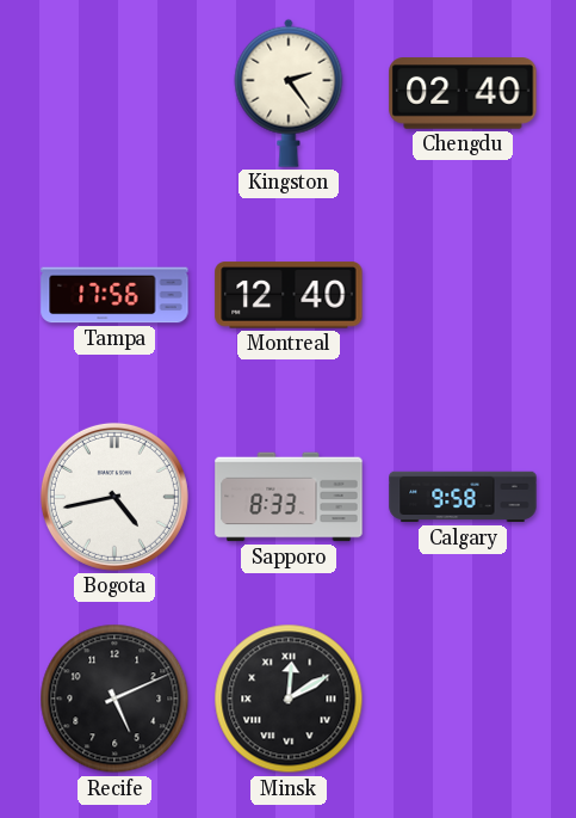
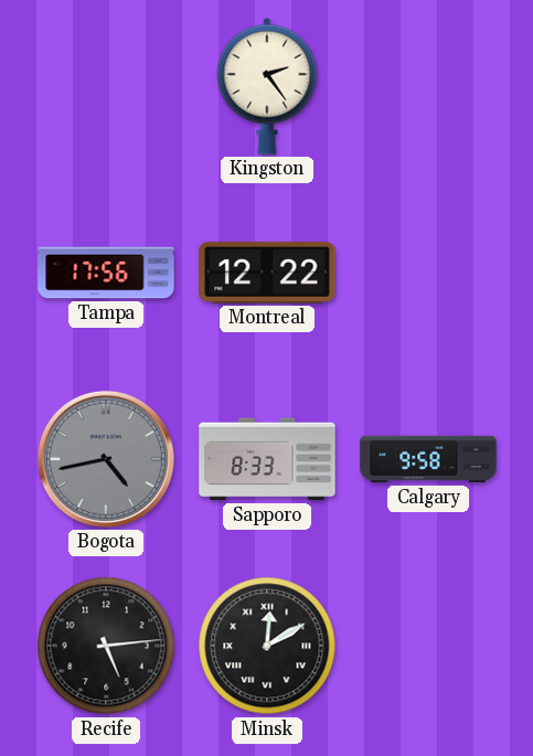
Chengdu: 02:40 -> none (463, 93)
Montreal: 12:40 -> 12:22 (267, 273)
Bogota dial: white -> grey (106, 459)
Recife: 5:11 -> 5:14 (106, 646)
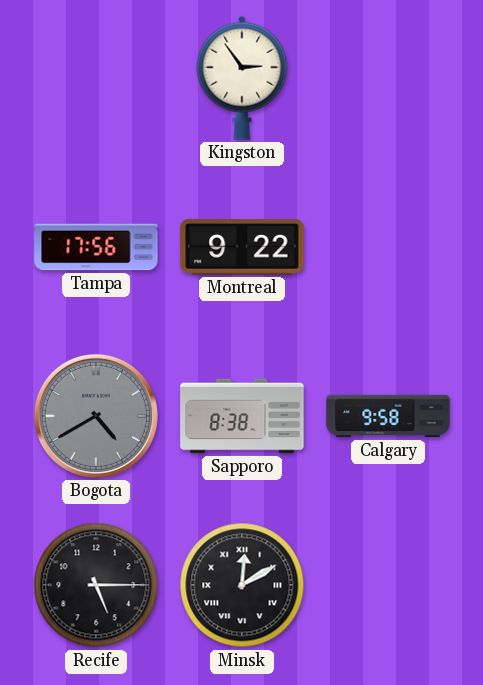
Kingston: 2:24 -> 2:54 (242, 78)
Montreal: 12:22 -> 9:22 (242, 247)
Bogota: 4:43 -> 4:40 (96, 416)
Sapporo: 8:33 -> 8:38 (242, 416)
Recife: 5:14 -> 5:15 (96, 585)
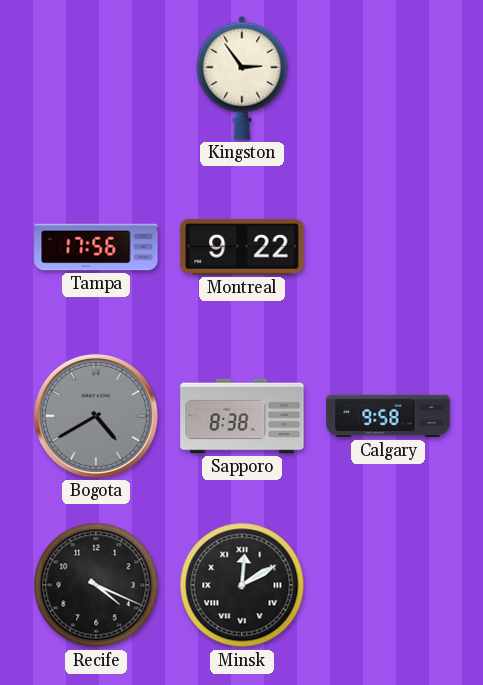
Recife: 5:15 -> 4:19 (96, 585)
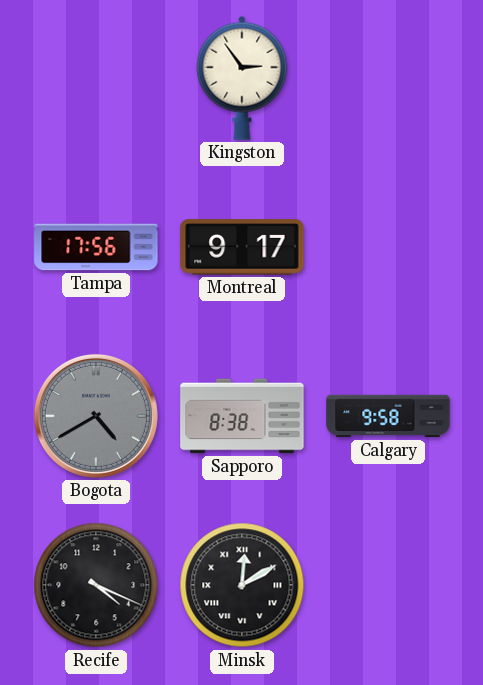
Montreal: 9:22 -> 9:17 (242, 247)
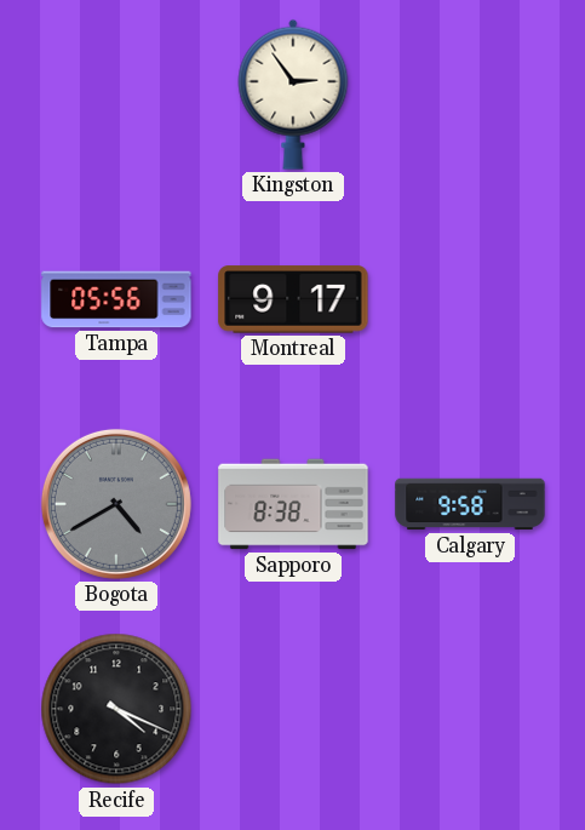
Tampa: 17:56 -> 05:56 (116, 299)
Minsk: 12:10 -> none (242, 585)
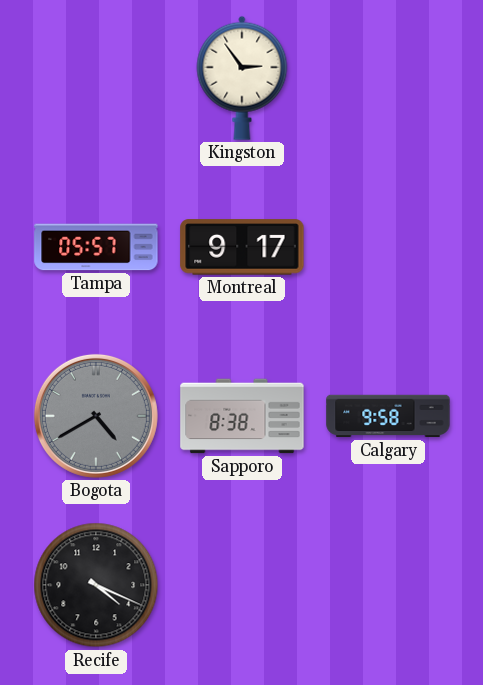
Tampa: 05:56 -> 05:57 (96, 247)
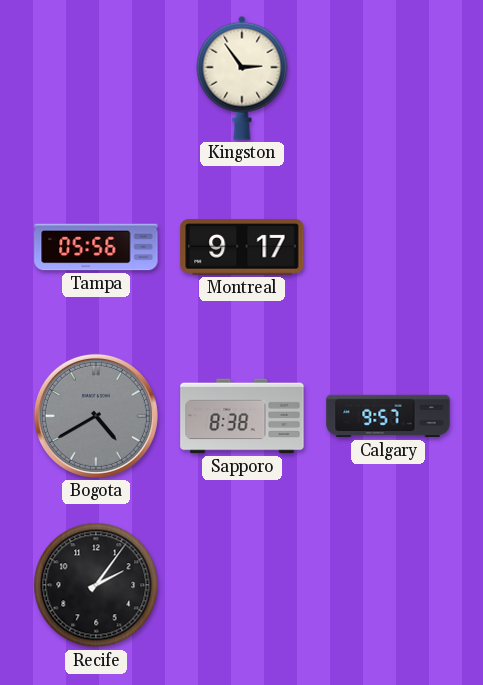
Tampa: 05:57 -> 05:56 (96, 247)
Calgary: 9:58 -> 9:57 (388, 416)
Recife: 4:19 -> 2:06 (96, 585)
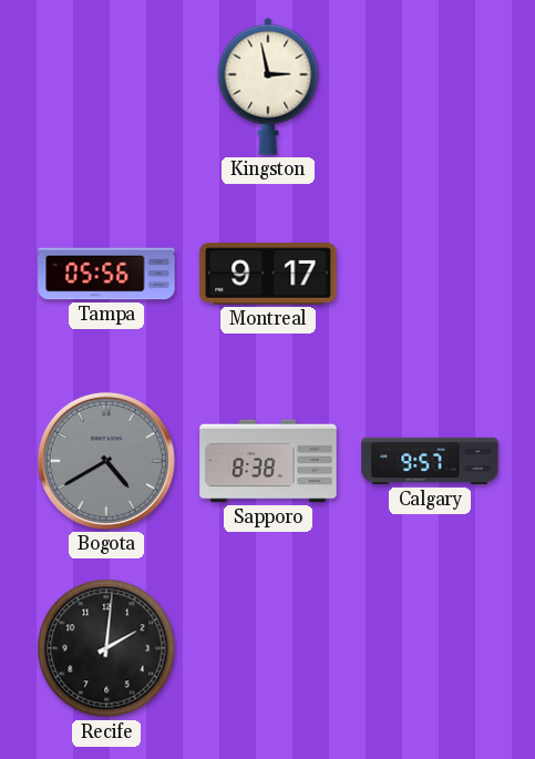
Kingston: 2:54 -> 2:58 (268, 86)
Recife: 2:06 -> 2:01 (106, 648)
